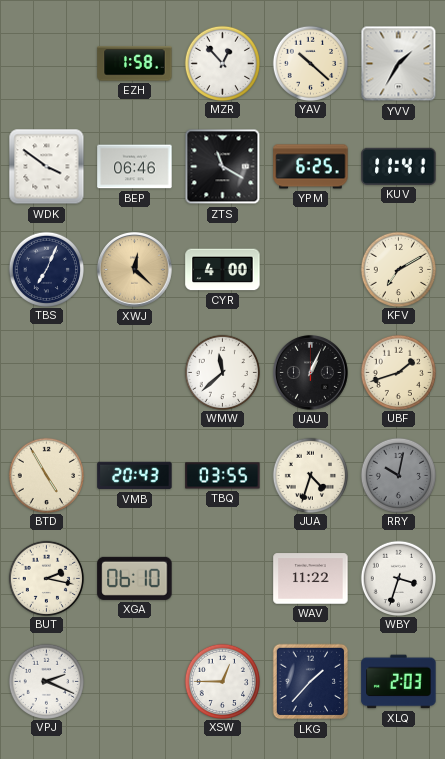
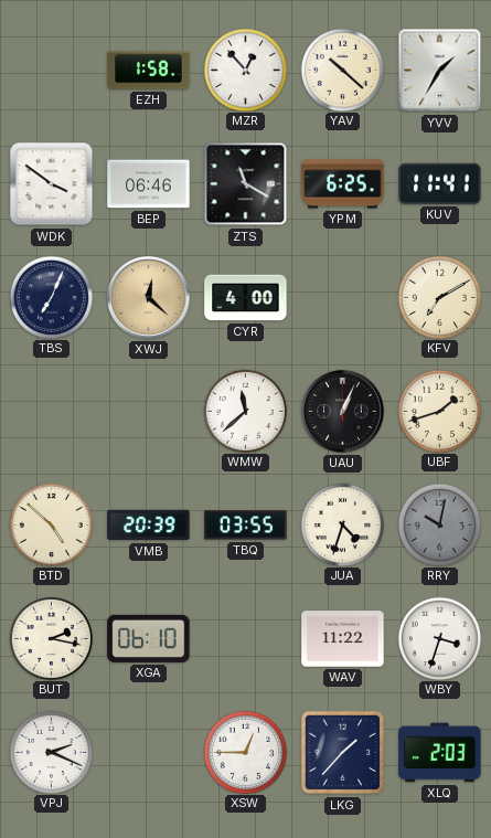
BTD: 4:55 -> 4:52 (51, 524)
VMB: 20:43 -> 20:39 (149, 526)
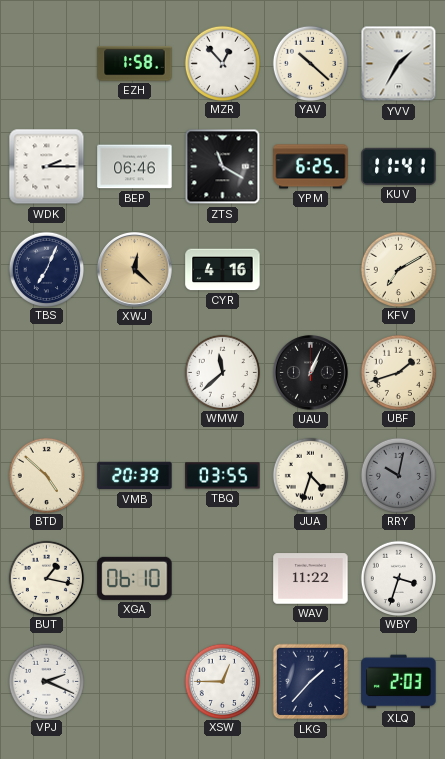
WDK: 3:51 -> 2:15 (47, 167)
CYR: 4:00 -> 4:16 (223, 270)
BUT: 2:17 -> 1:17 (46, 578)
